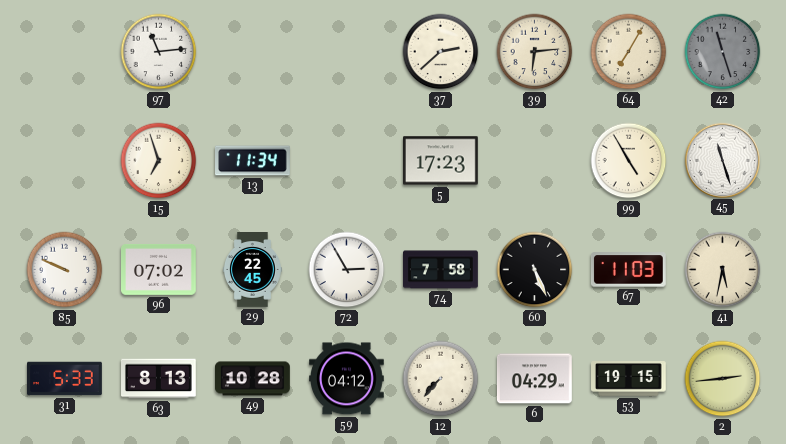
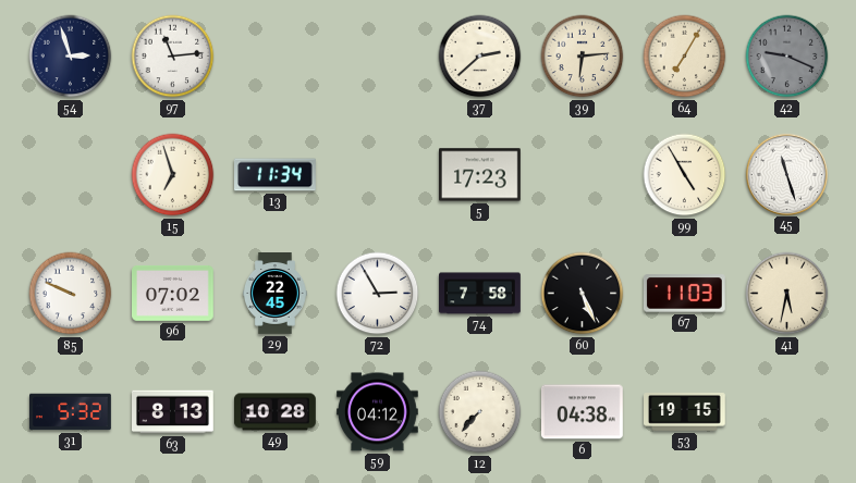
54: none -> 2:57 (71, 57)
42: 11:27 -> 9:19 (787, 57)
31: 5:33 -> 5:32 (71, 412)
6: 04:29 -> 04:38 (583, 412)
2: 2:44 -> none (723, 379)
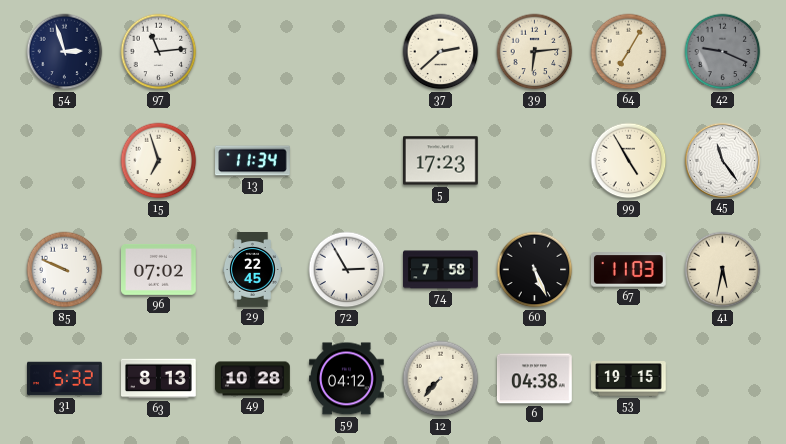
45: 11:27 -> 11:24 (722, 160)
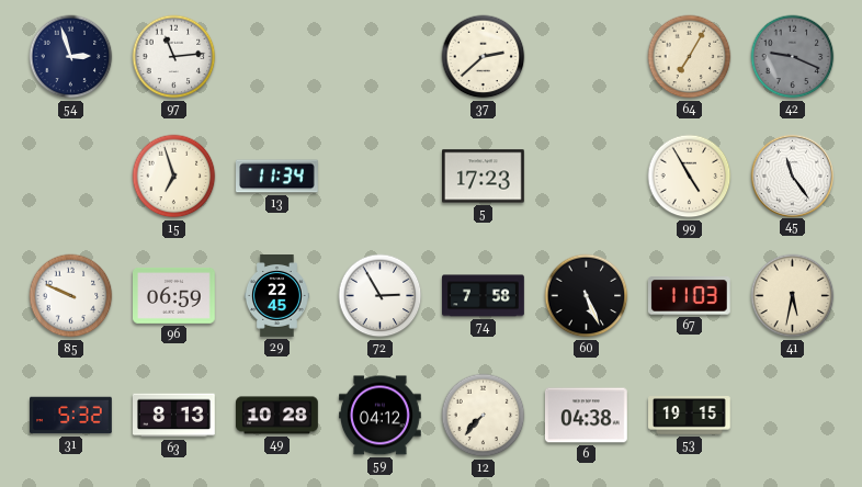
39: 6:14 -> none (535, 52)
96: 07:02 -> 06:59 (174, 295)
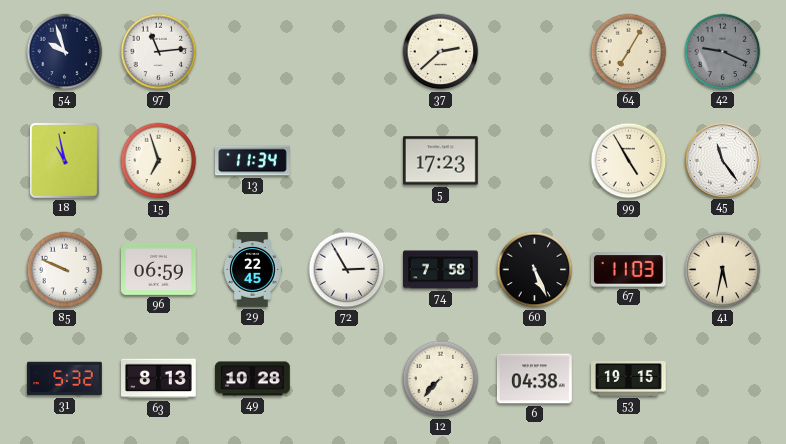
54: 2:57 -> 9:57 (65, 52)
18: none -> 10:58 (64, 160)
59: 04:12 -> none (381, 416)
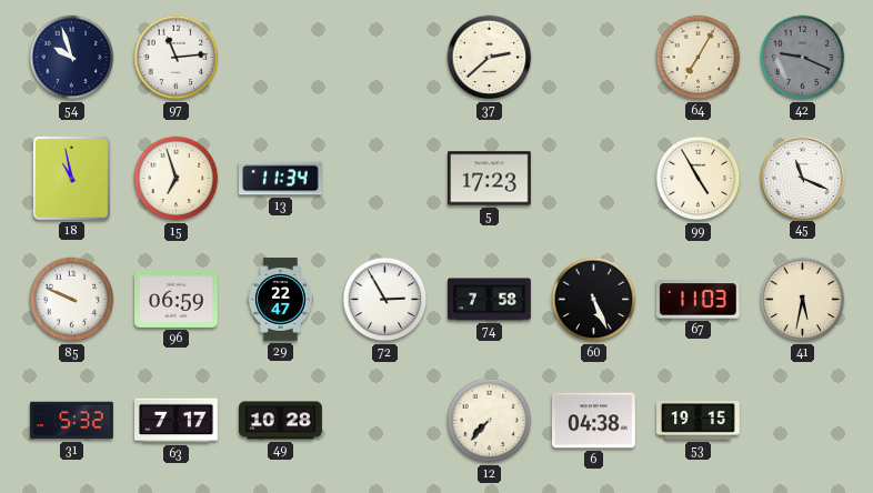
45: 11:24 -> 11:19 (802, 178)
29: 22:45 -> 22:47 (280, 300)
63: 8:13 -> 7:17 (177, 421)
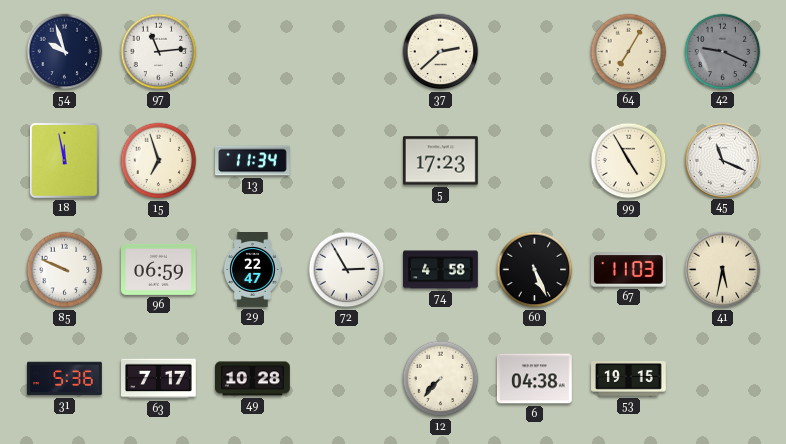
18: 10:58 -> 11:58 (64, 160)
74: 7:58 -> 4:58 (441, 270)
31: 5:32 -> 5:36 (65, 379)
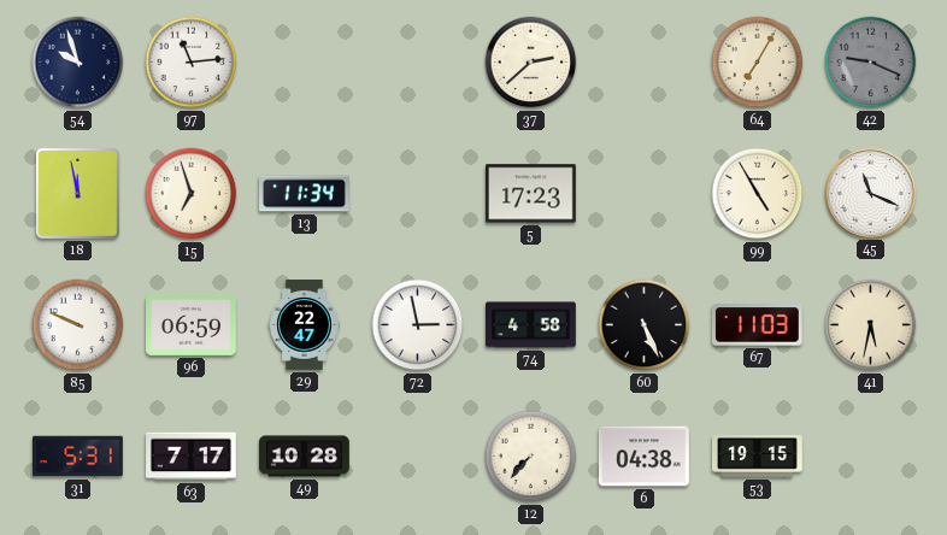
72: 2:55 -> 2:58 (418, 325)
31: 5:36 -> 5:31 (78, 457)
